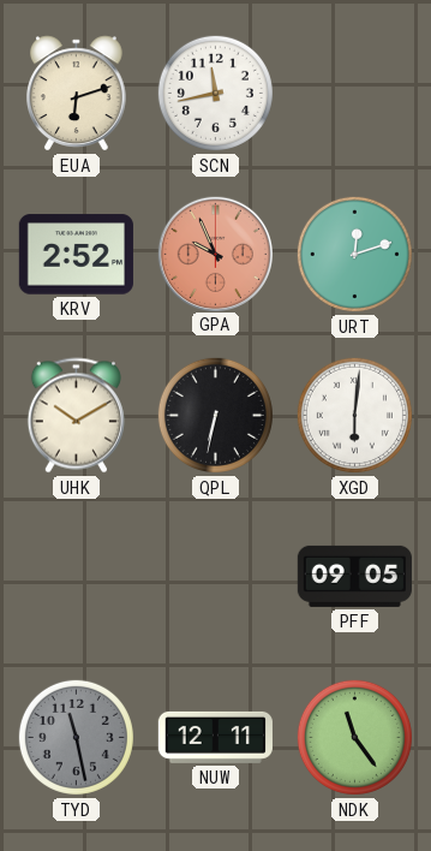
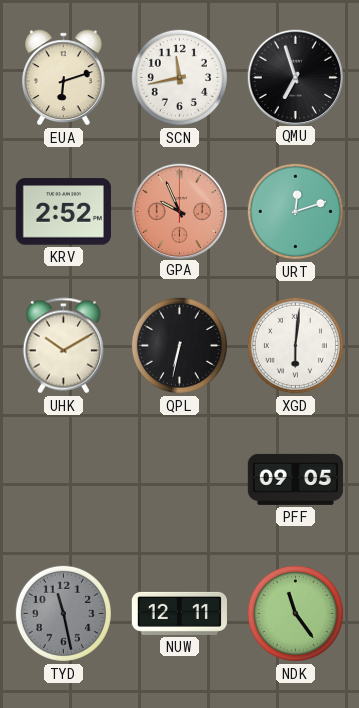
QMU: none -> 6:57 (295, 77)
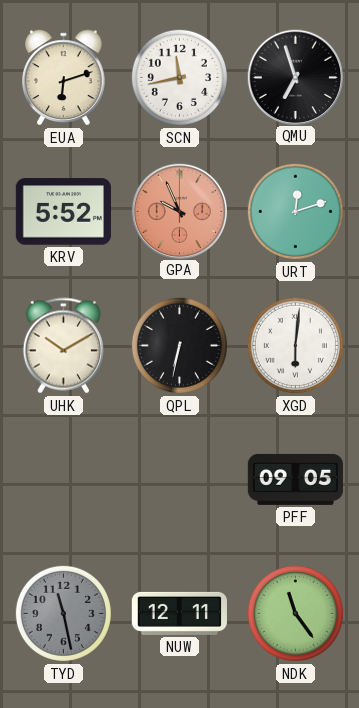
KRV: 2:52 -> 5:52 (63, 212)
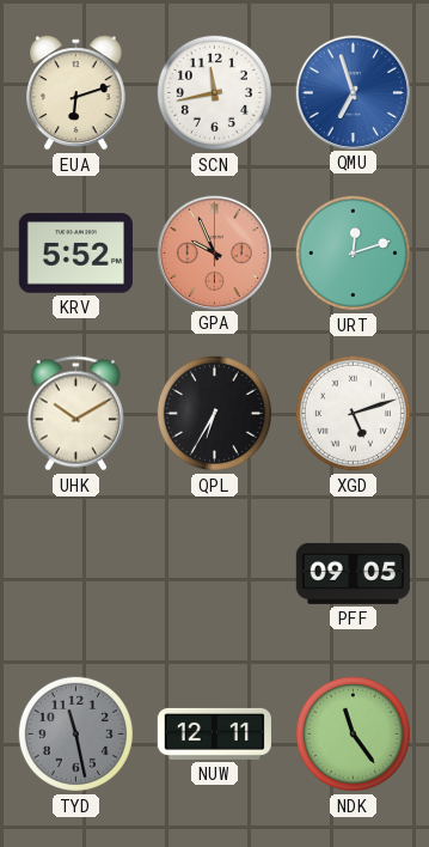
QMU dial: black -> blue (353, 92)
QPL: 6:32 -> 6:35 (214, 413)
XGD: 6:01 -> 5:12 (353, 413)
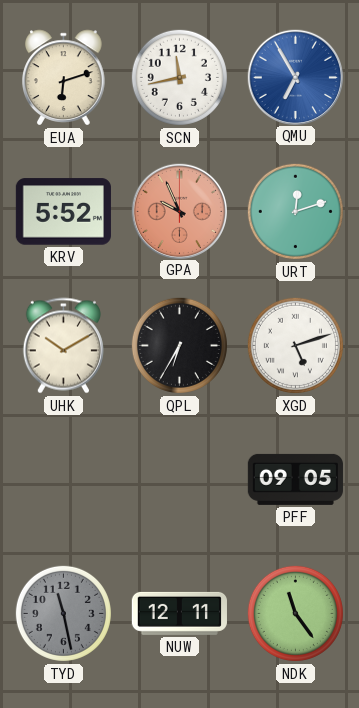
QMU: 6:57 -> 6:55 (295, 77)
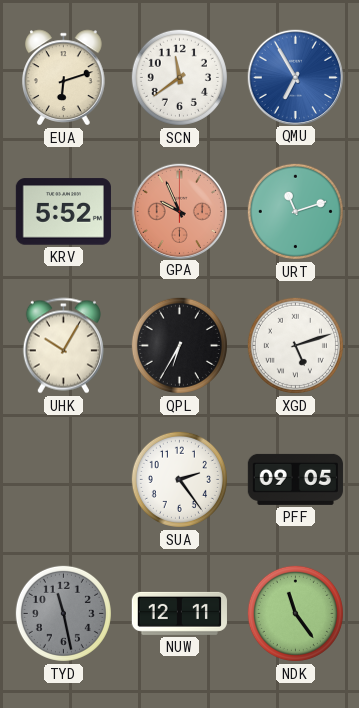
SCN: 11:43 -> 11:39 (179, 77)
URT: 12:12 -> 11:12 (295, 211)
UHK: 10:10 -> 10:05 (63, 346)
SUA: none -> 2:24 (179, 479)
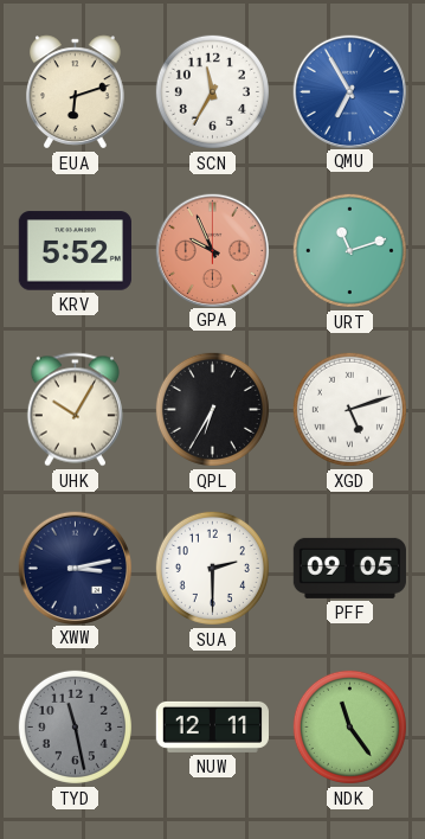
SCN: 11:39 -> 11:35 (212, 91)
XWW: none -> 3:13 (75, 568)
SUA: 2:24 -> 2:30 (212, 568)
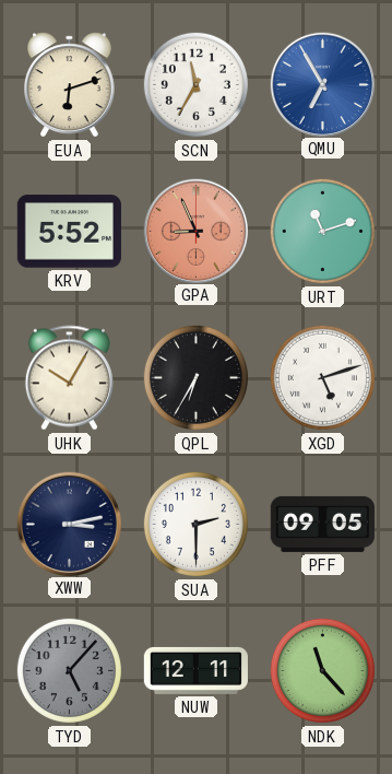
GPA: 9:56 -> 8:56 (195, 231)
TYD: 11:28 -> 5:07 (69, 670)
NDK: 11:24 -> 11:23 (322, 670)
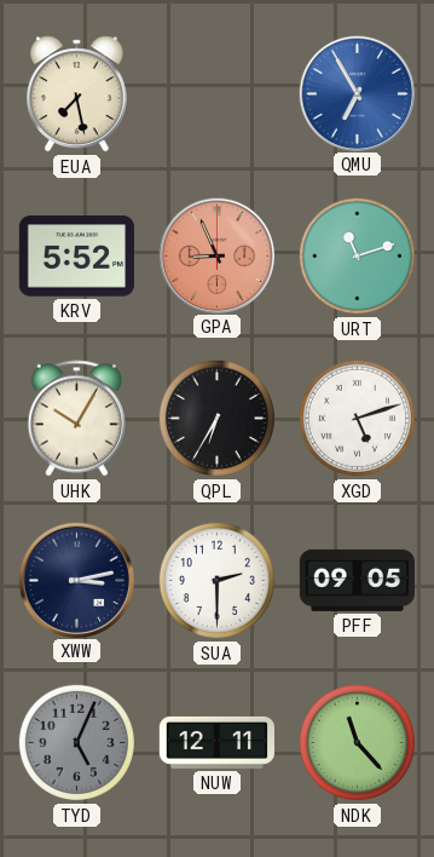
EUA: 6:12 -> 7:28 (77, 94)
SCN: 11:35 -> none (195, 84)
TYD: 5:07 -> 5:04 (76, 742)
